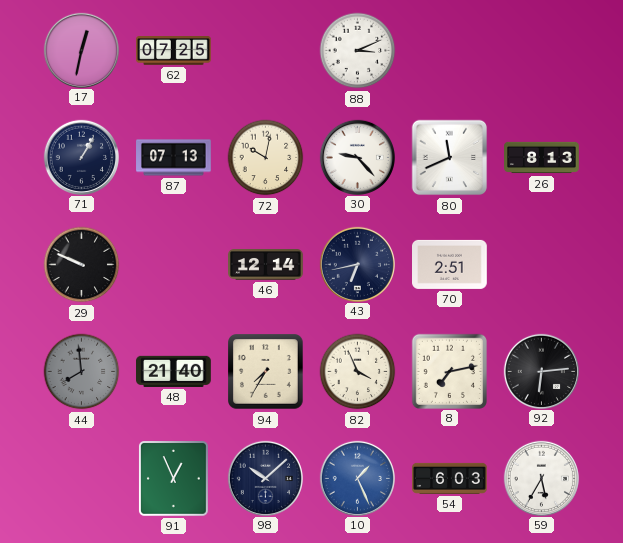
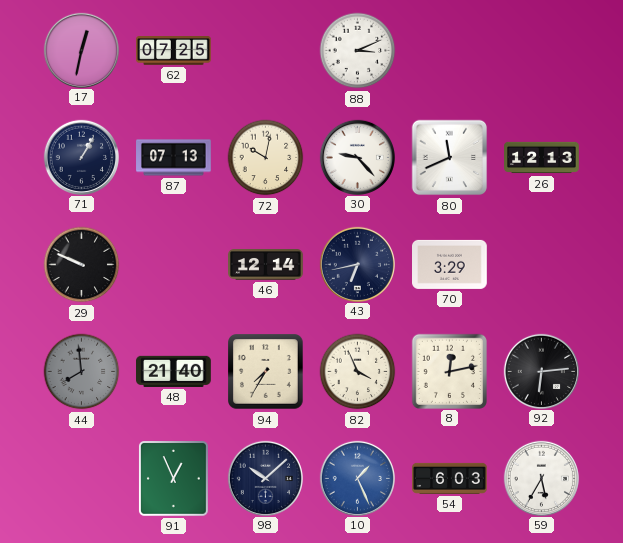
26: 8:13 -> 12:13 (542, 158)
70: 2:51 -> 3:29 (450, 264)
8: 7:13 -> 12:13 (449, 371)
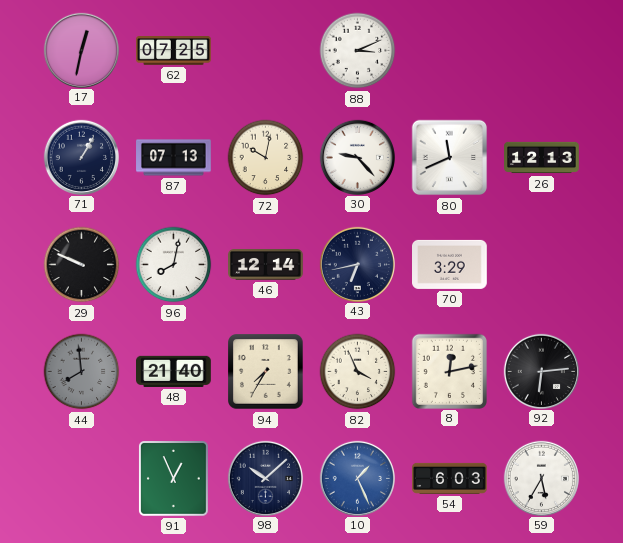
96: none -> 8:02 (174, 265)
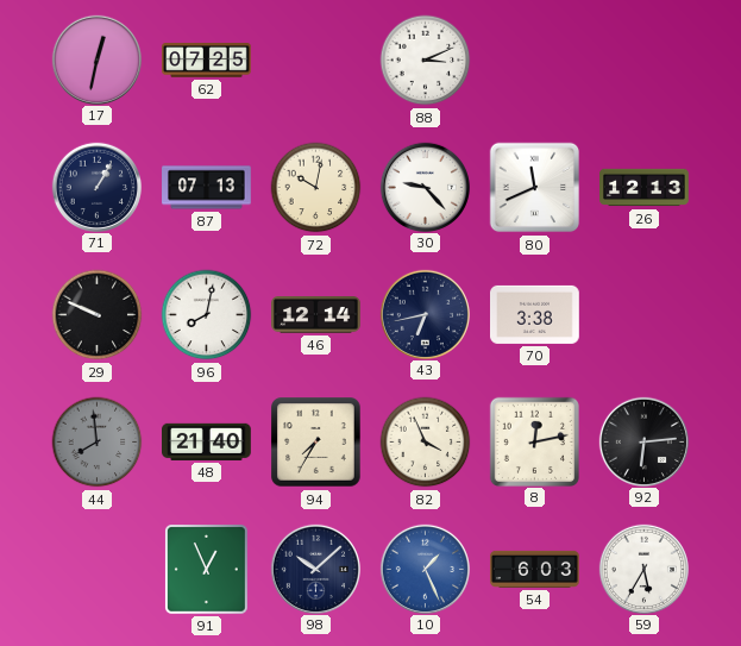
70: 3:29 -> 3:38 (535, 314)
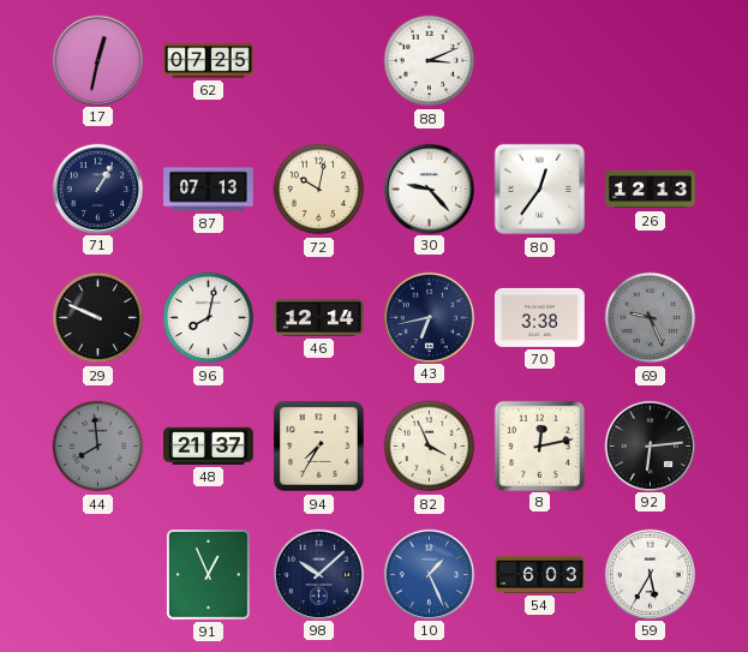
80: 11:41 -> 12:36 (540, 190)
69: none -> 9:26 (651, 318)
48: 21:40 -> 21:37 (209, 445)
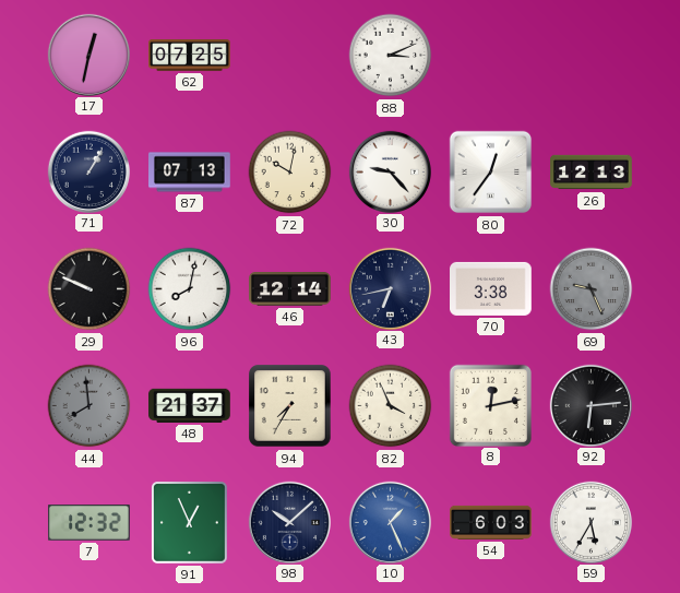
7: none -> 12:32 (90, 523)
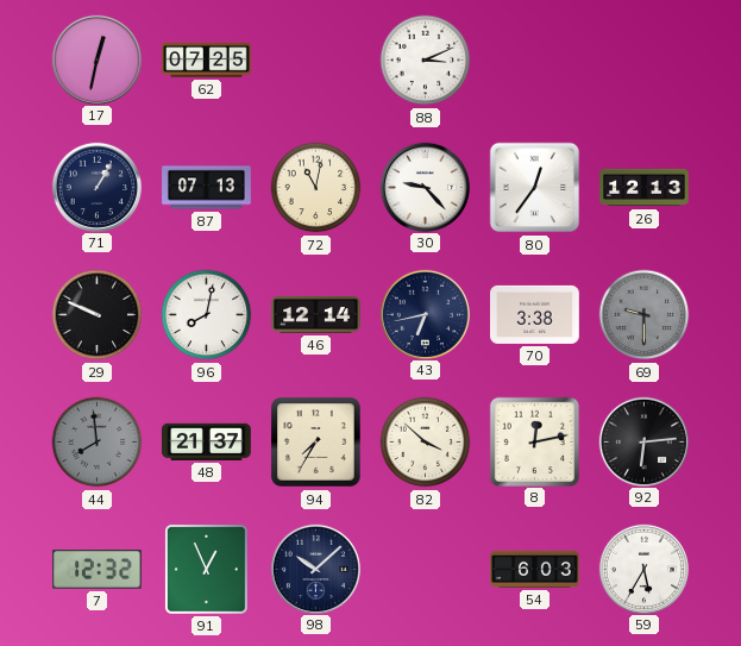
72: 10:02 -> 11:02 (316, 188)
69: 9:26 -> 9:30 (645, 315)
82: 3:56 -> 3:52 (426, 443)
10: 1:26 -> none (390, 522)
